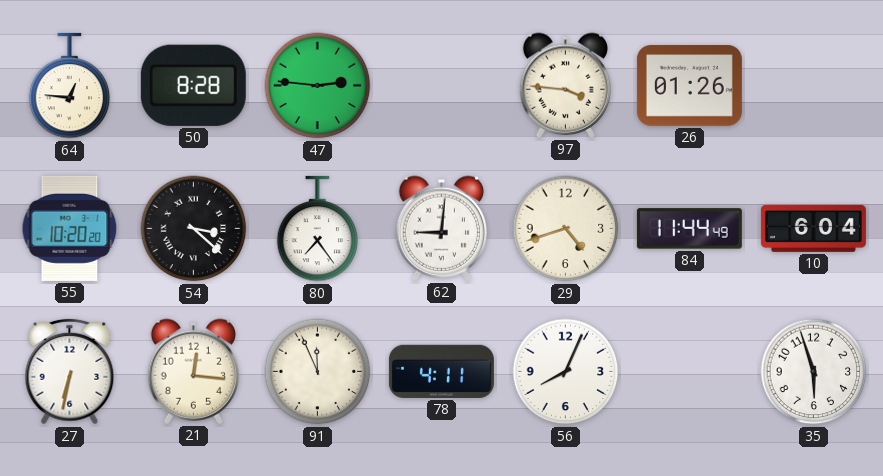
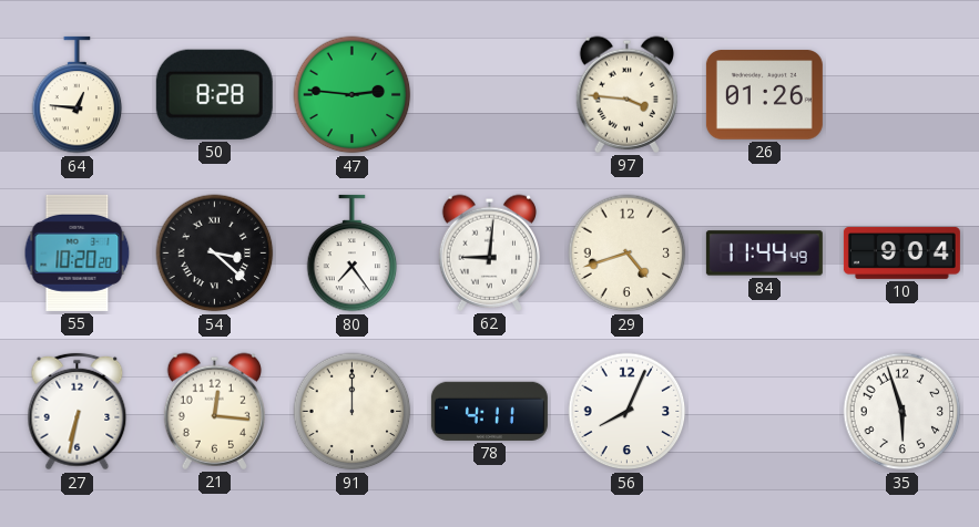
10: 6:04 -> 9:04 (901, 252)
91: 11:56 -> 12:00 (353, 412)
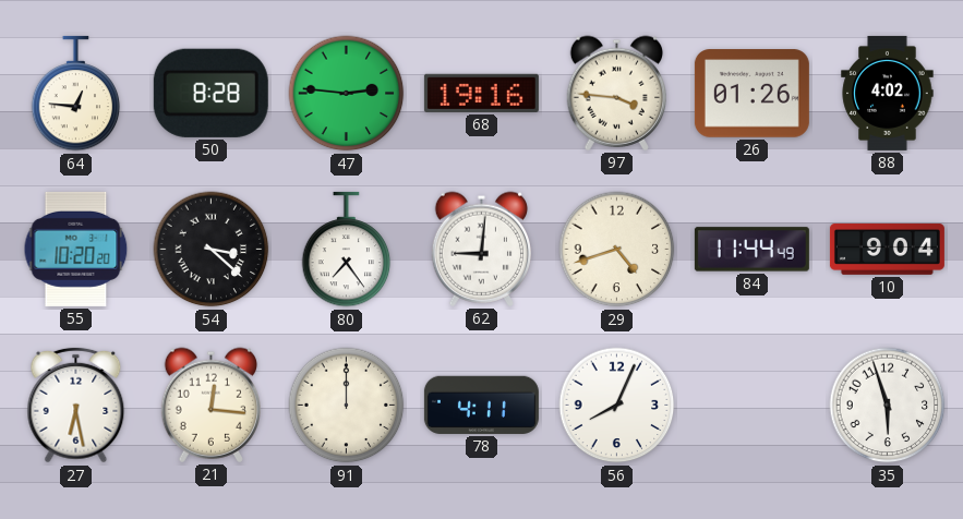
68: none -> 19:16 (481, 93)
88: none -> 4:02 (888, 93)
27: 6:32 -> 6:28 (76, 406)
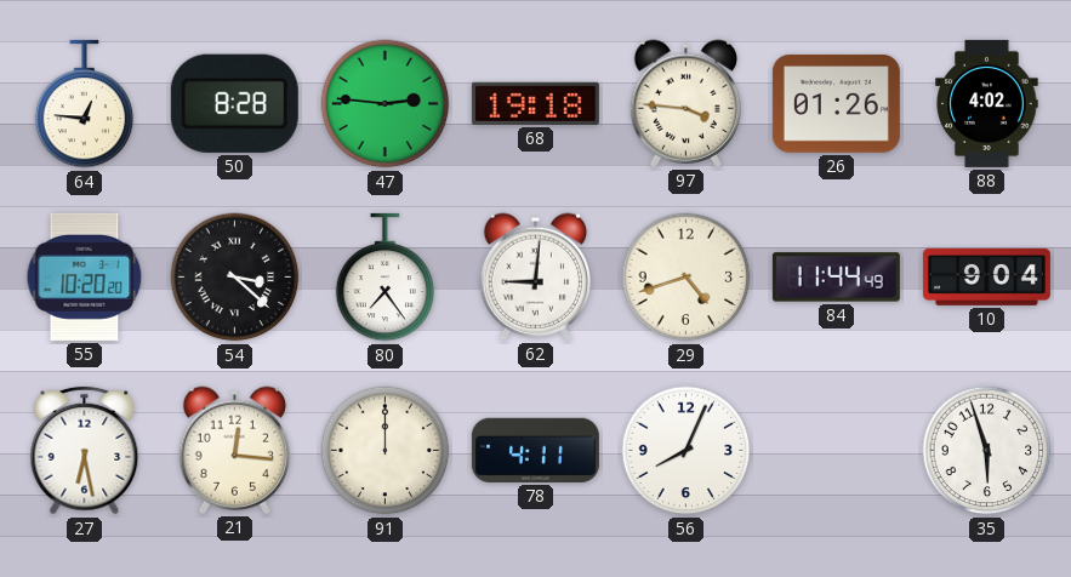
68: 19:16 -> 19:18 (535, 103)
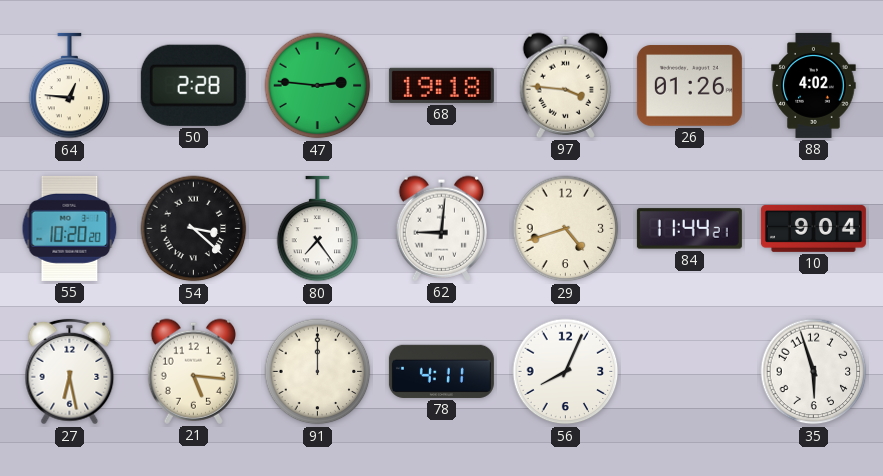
50: 8:28 -> 2:28 (193, 85)
84: 11:44:49 -> 11:44:21 (689, 229)
21: 12:16 -> 5:16 (193, 371)
